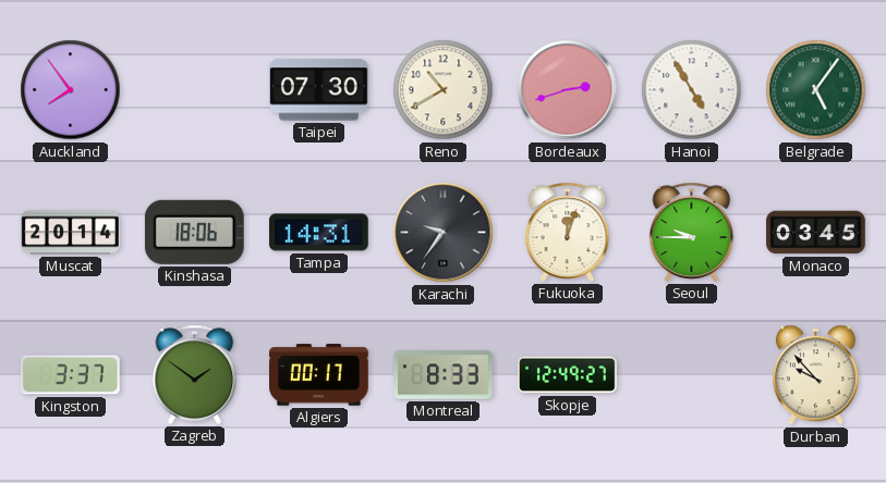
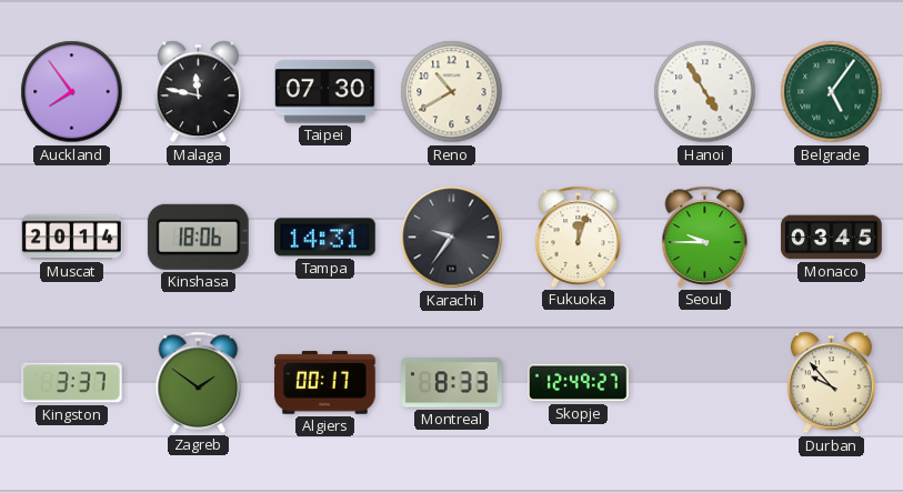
Malaga: none -> 11:47 (198, 92)
Bordeaux: 2:42 -> none (568, 90)
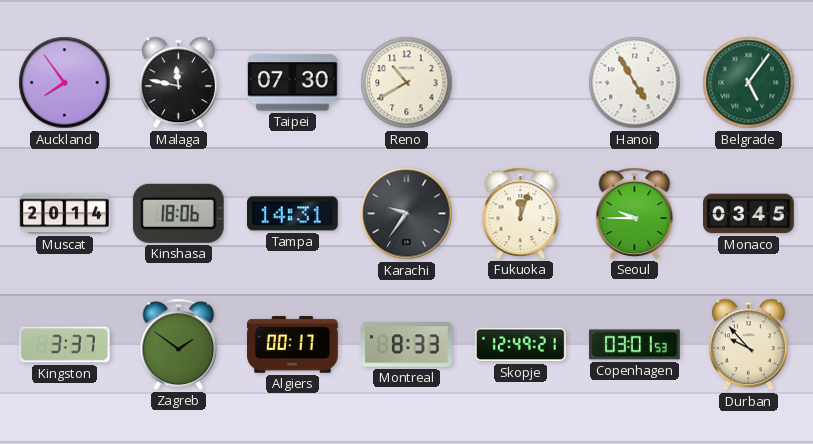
Skopje: 12:49:27 -> 12:49:21 (521, 345)
Copenhagen: none -> 03:01 (635, 345)
